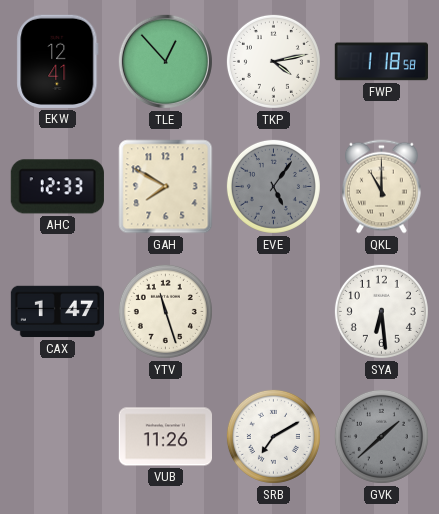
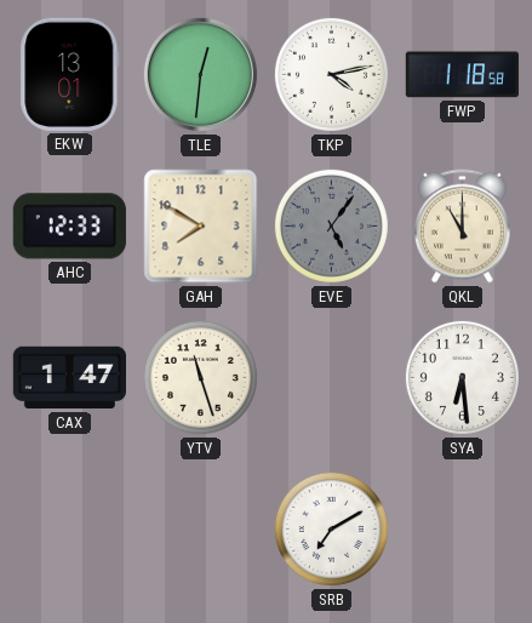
EKW: 12:41 -> 13:01 (70, 74)
TLE: 12:53 -> 12:31 (200, 74)
VUB: 11:26 -> none (165, 437)
GVK: 1:38 -> none (381, 436)
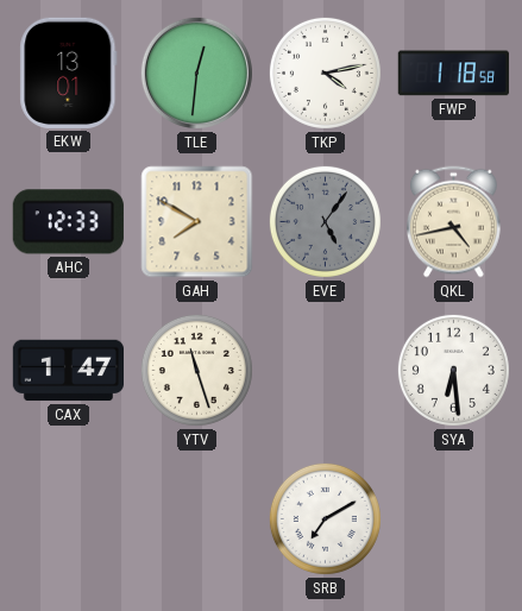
QKL: 11:00 -> 4:43 (454, 222)
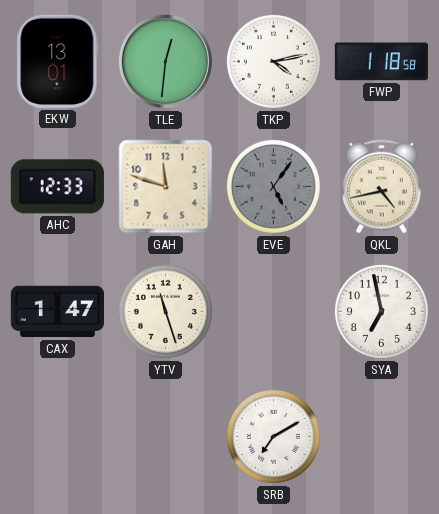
GAH: 7:50 -> 11:48 (166, 187)
SYA: 6:29 -> 6:58 (381, 311)
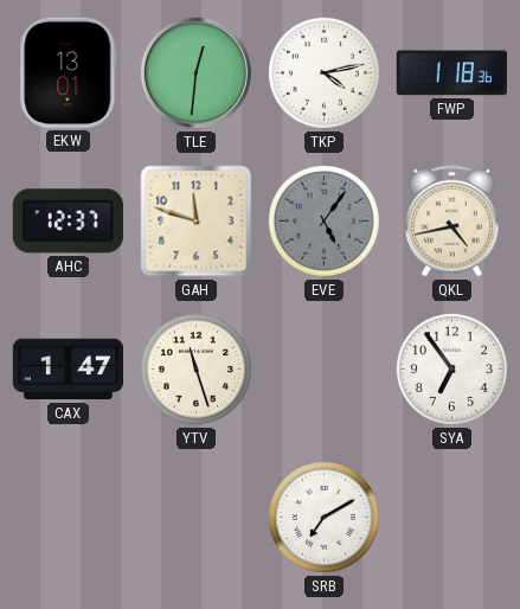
FWP: 1:18:58 -> 1:18:36 (451, 73)
AHC: 12:33 -> 12:37 (68, 222)
SYA: 6:58 -> 6:54 (451, 368)
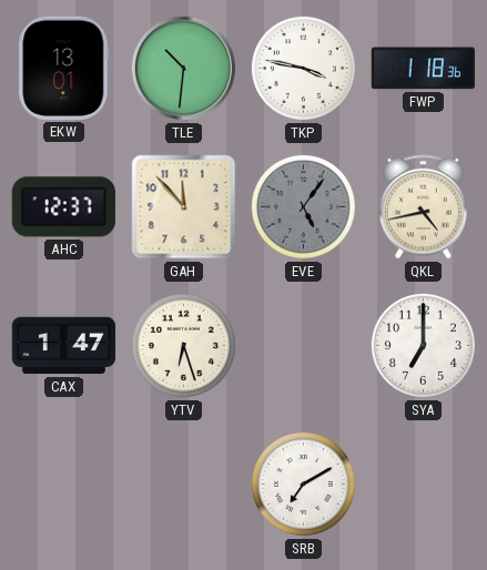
TLE: 12:31 -> 10:31 (183, 68)
TKP: 4:13 -> 3:47 (303, 68)
GAH: 11:48 -> 11:53 (184, 207)
YTV: 11:27 -> 6:27 (183, 345)
SYA: 6:54 -> 7:00 (423, 345)
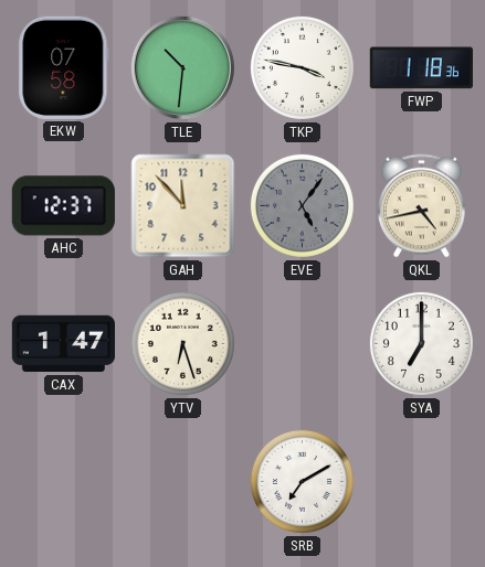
EKW: 13:01 -> 07:58 (64, 67)
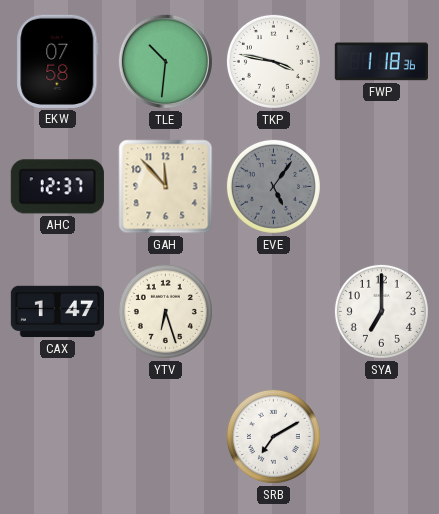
QKL: 4:43 -> none (422, 206)
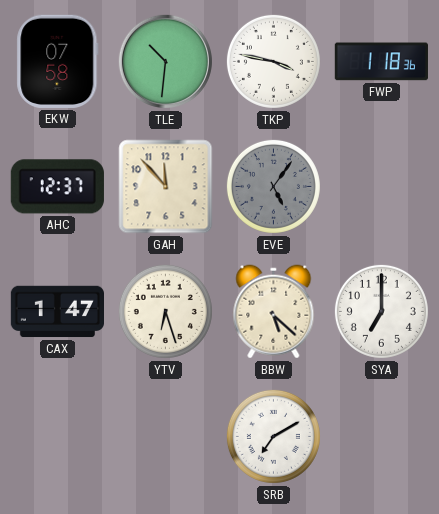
BBW: none -> 5:22 (274, 312)
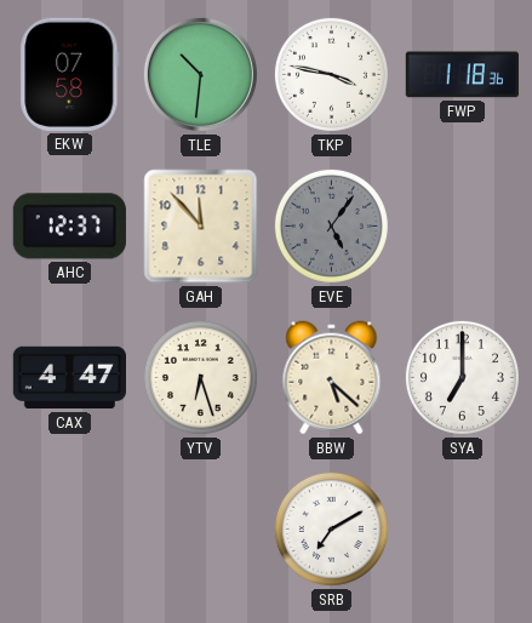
CAX: 1:47 -> 4:47 (69, 378)
